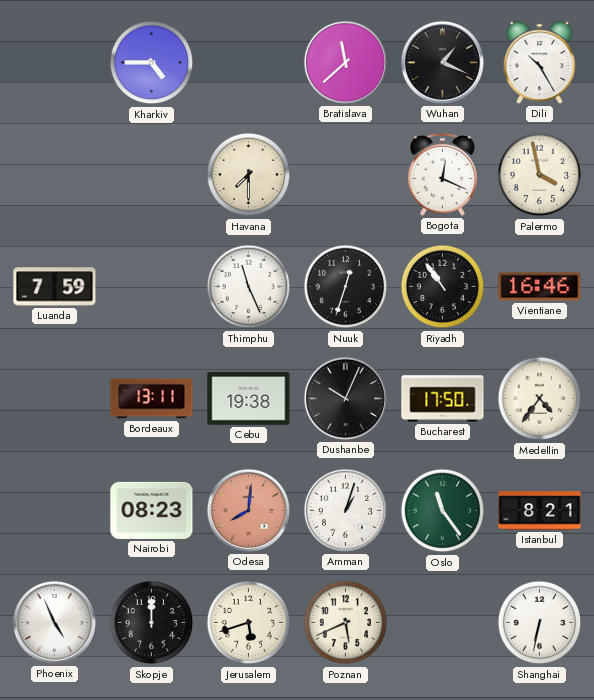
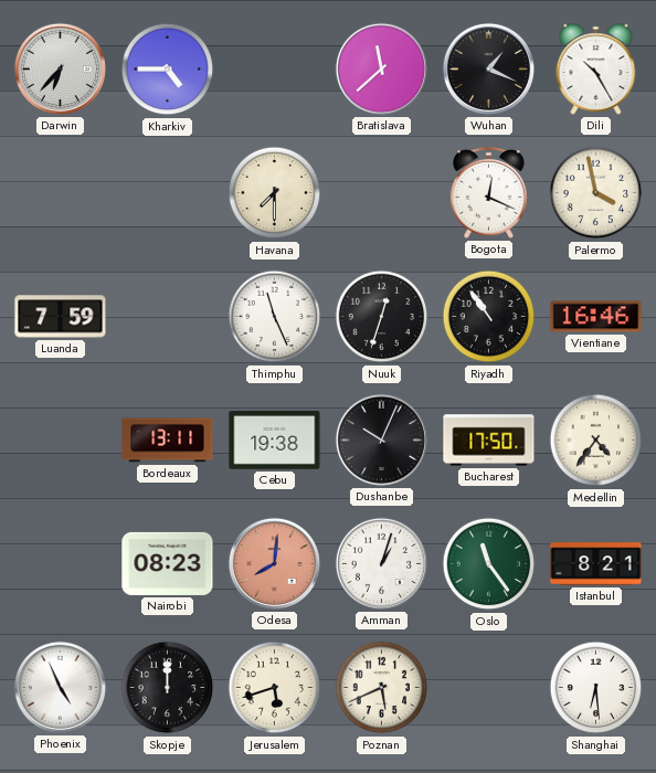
Darwin: none -> 6:37 (60, 68)
Shanghai: 6:32 -> 6:29 (596, 688)
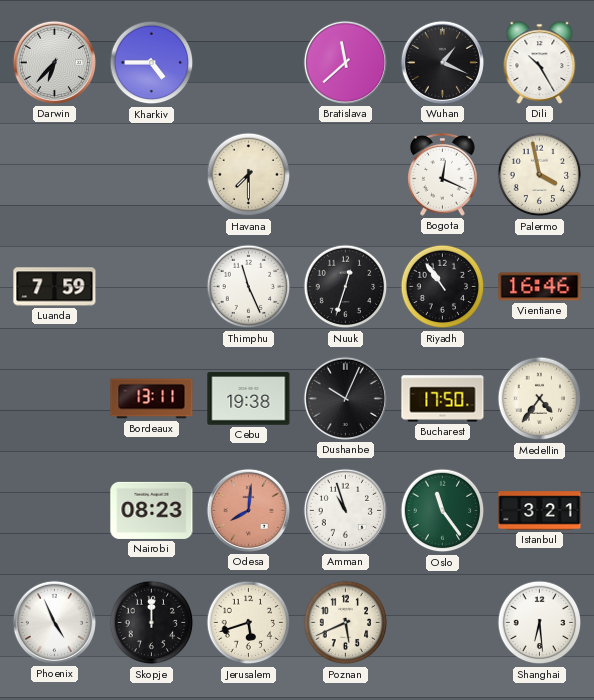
Amman: 1:03 -> 10:57 (345, 510)
Istanbul: 8:21 -> 3:21 (540, 511)
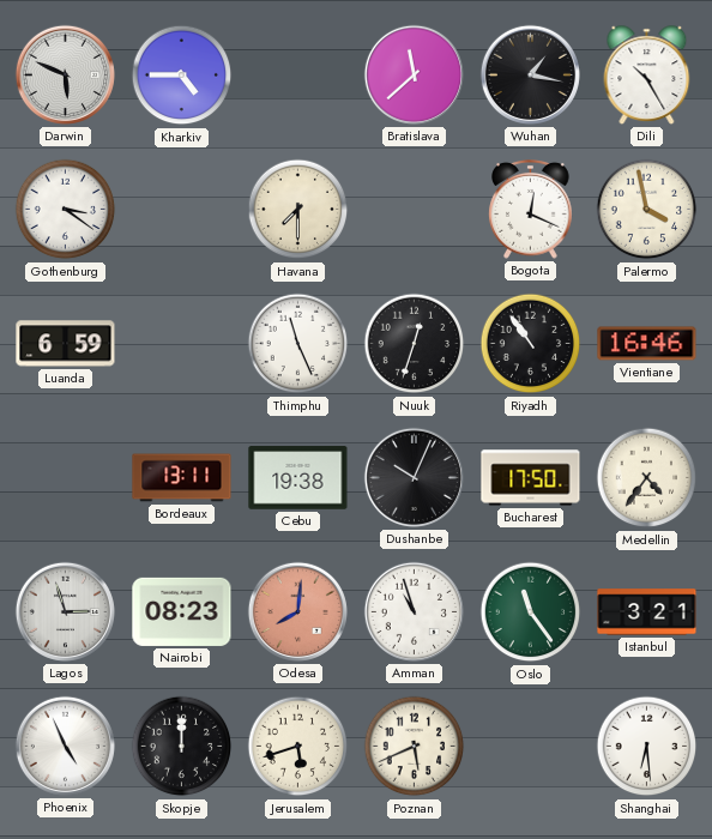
Darwin: 6:37 -> 5:49 (65, 74)
Wuhan: 1:19 -> 1:17 (530, 74)
Gothenburg: none -> 3:21 (66, 210)
Luanda: 7:59 -> 6:59 (66, 344)
Lagos: none -> 2:57 (65, 611)
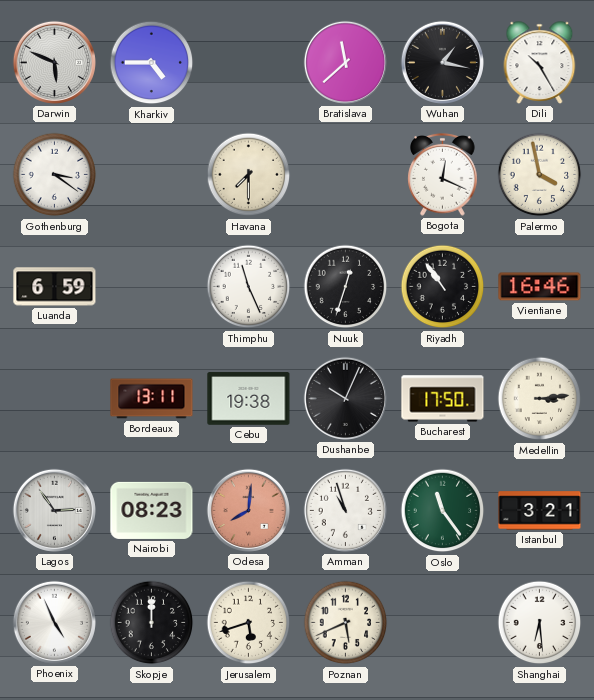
Medellin: 4:36 -> 3:14 (540, 399)
Lagos: 2:57 -> 2:54 (54, 510)
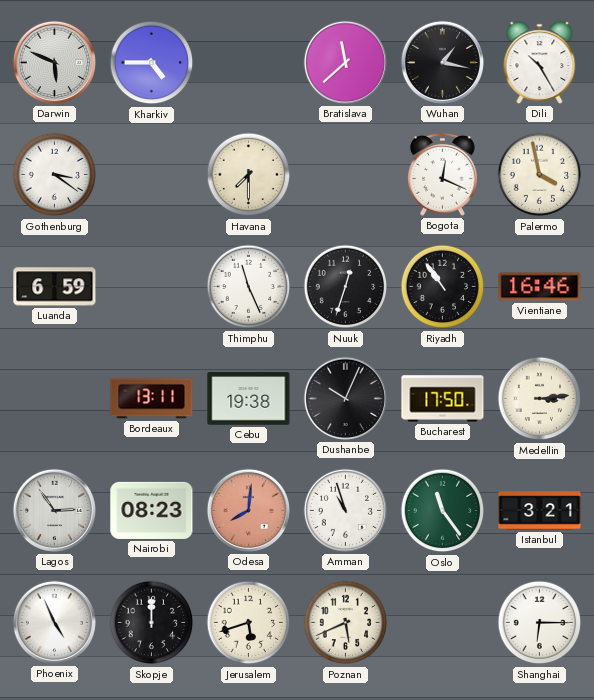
Shanghai: 6:29 -> 6:15 (540, 623)
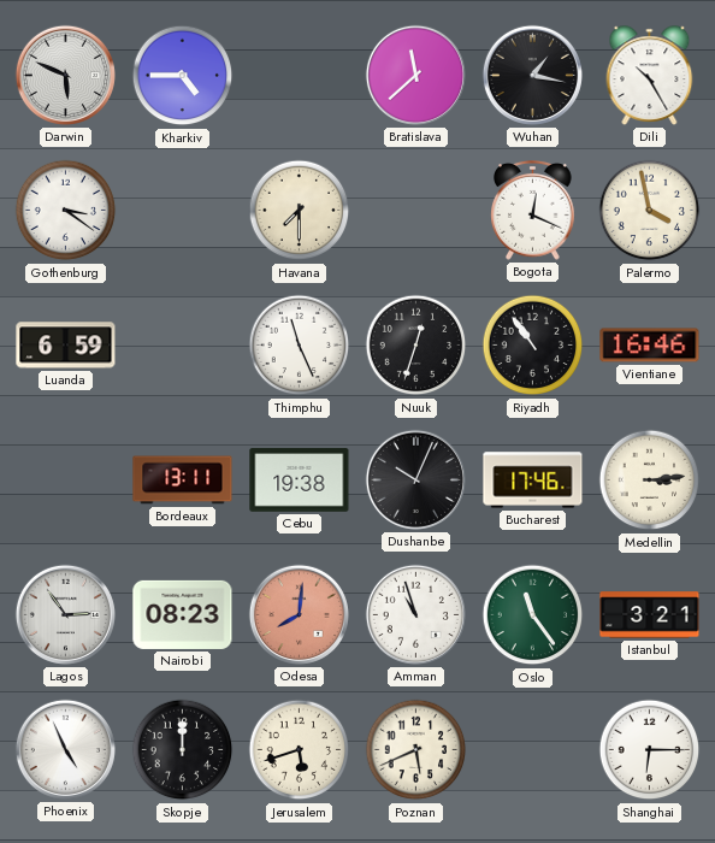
Bucharest: 17:50 -> 17:46 (533, 481)
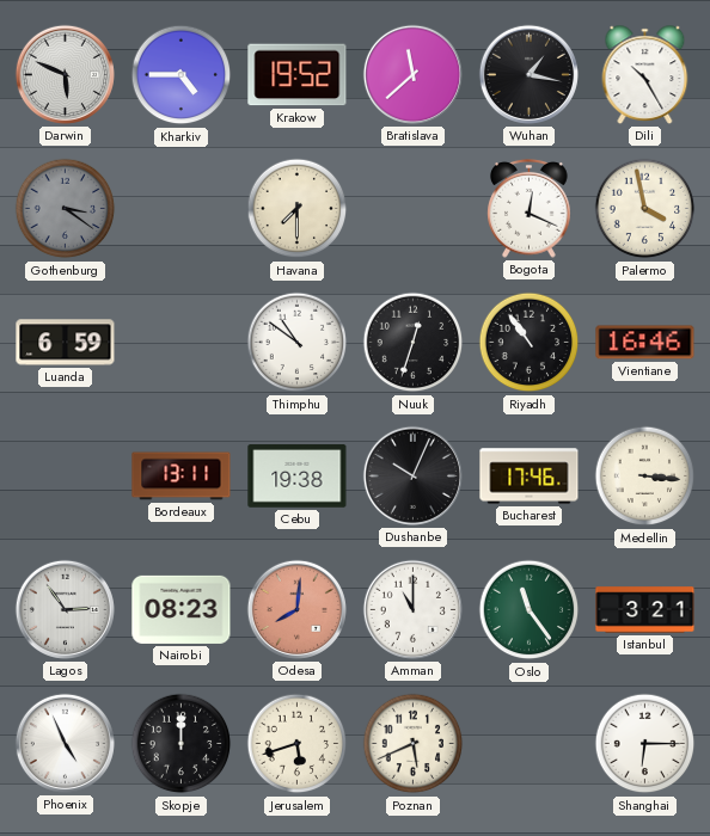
Krakow: none -> 19:52 (298, 75)
Gothenburg dial: white -> grey (66, 209)
Thimphu: 11:26 -> 10:51 (298, 343)
Medellin: 3:14 -> 3:16 (645, 477)
Amman: 10:57 -> 11:00 (412, 609)
